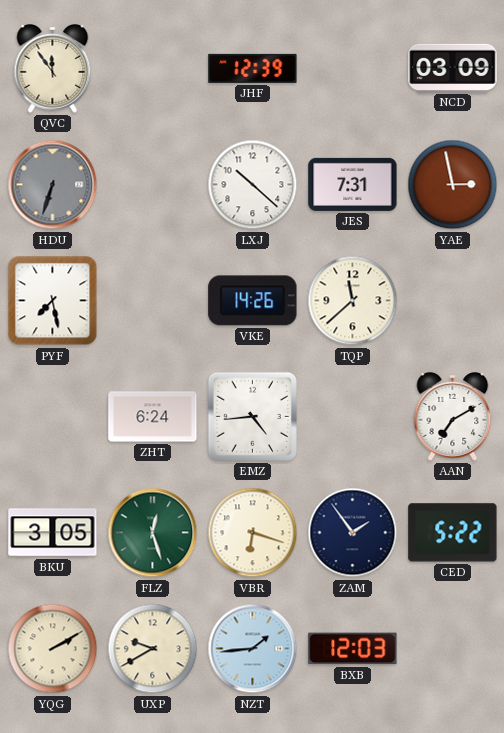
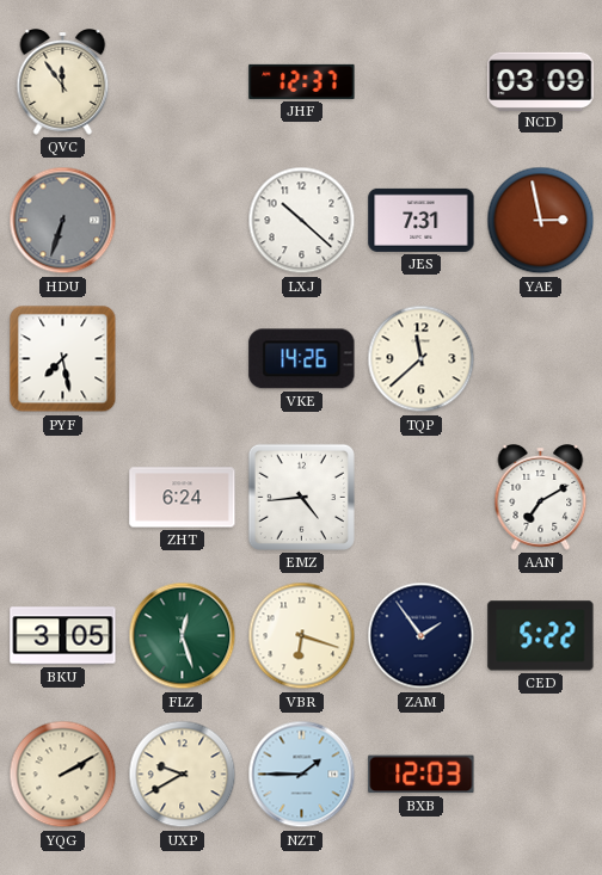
JHF: 12:39 -> 12:37 (302, 81)
NZT: 1:44 -> 1:45 (302, 775)
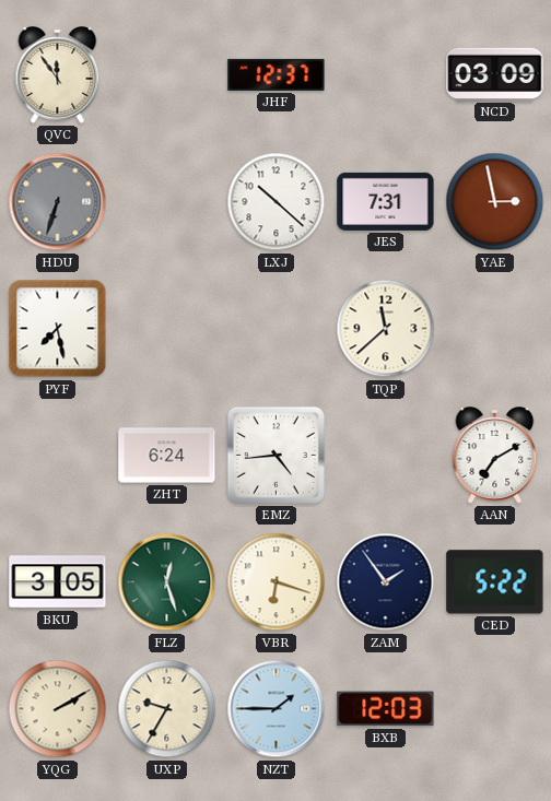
VKE: 14:26 -> none (302, 359)
UXP: 9:40 -> 9:35 (167, 709)
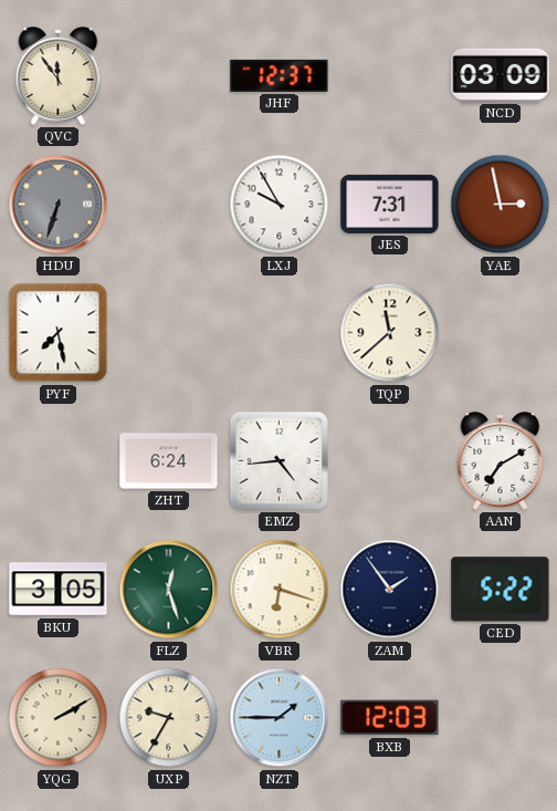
LXJ: 10:22 -> 9:55 (280, 205)
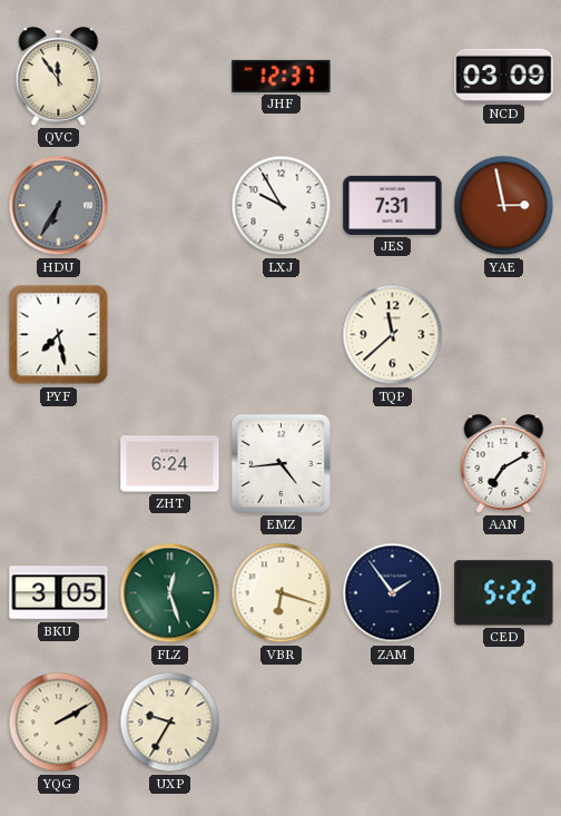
HDU: 6:33 -> 6:35 (59, 206)
NZT: 1:45 -> none (280, 718)
BXB: 12:03 -> none (390, 718)
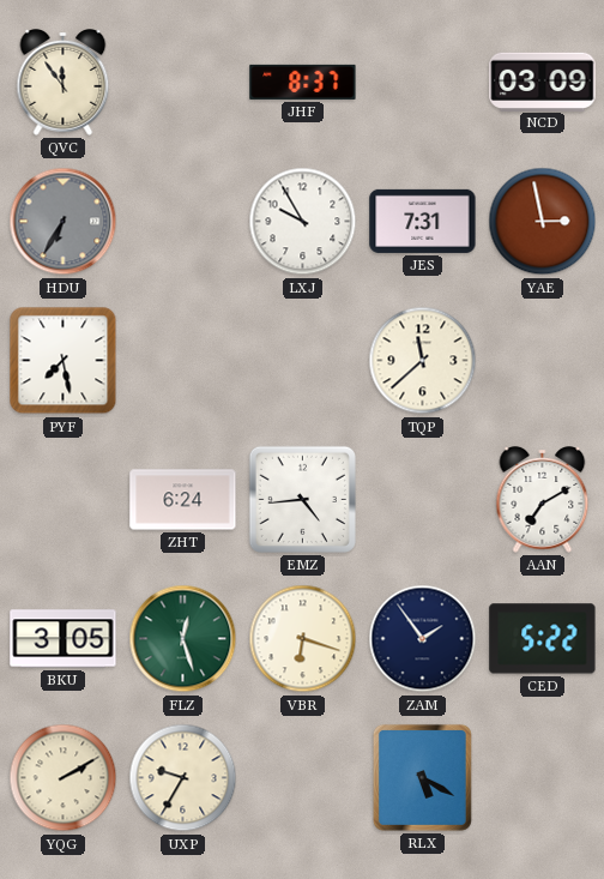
JHF: 12:37 -> 8:37 (303, 82)
RLX: none -> 5:20 (422, 777)
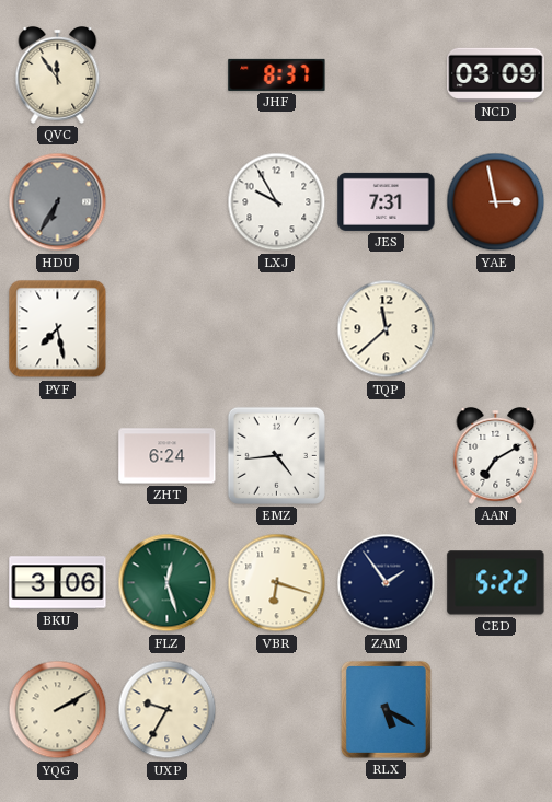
BKU: 3:05 -> 3:06 (58, 583)
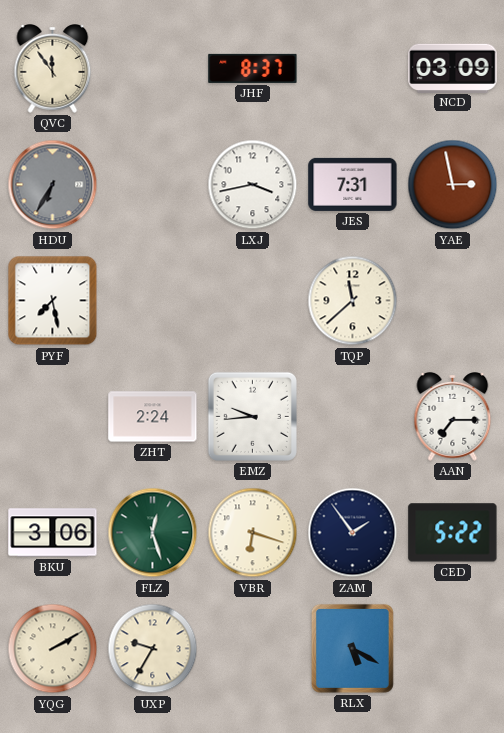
LXJ: 9:55 -> 3:43 (253, 185)
ZHT: 6:24 -> 2:24 (153, 417)
EMZ: 4:44 -> 9:44 (252, 416)
AAN: 7:10 -> 7:15 (453, 417)
